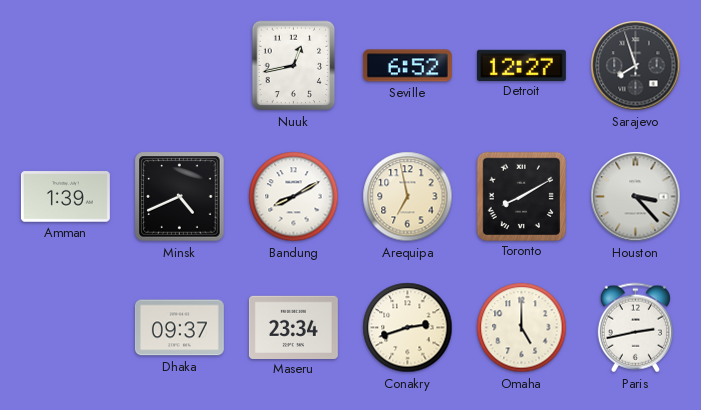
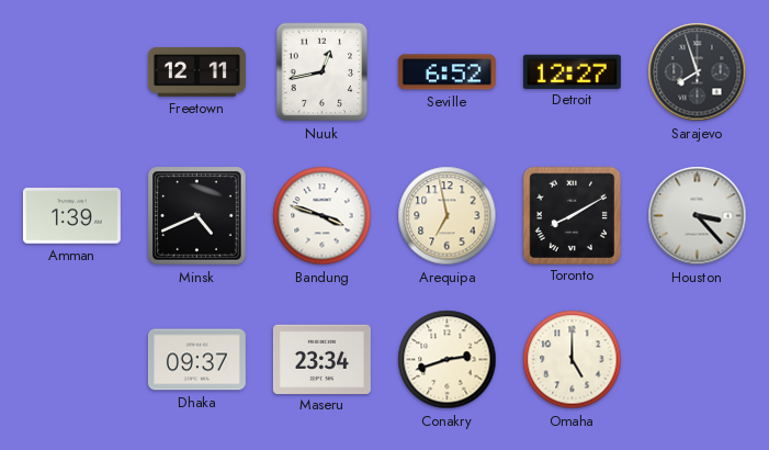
Freetown: none -> 12:11 (196, 71)
Bandung: 8:10 -> 3:48 (323, 216)
Paris: 2:43 -> none (635, 328)
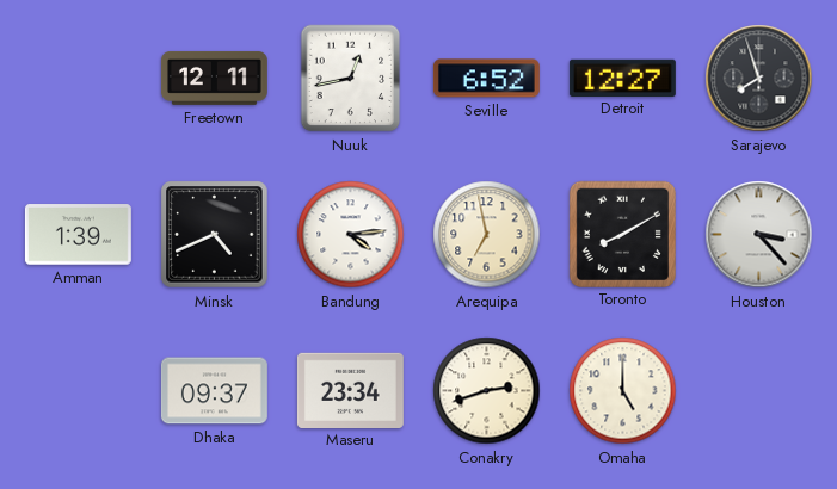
Bandung: 3:48 -> 4:14 (351, 235)
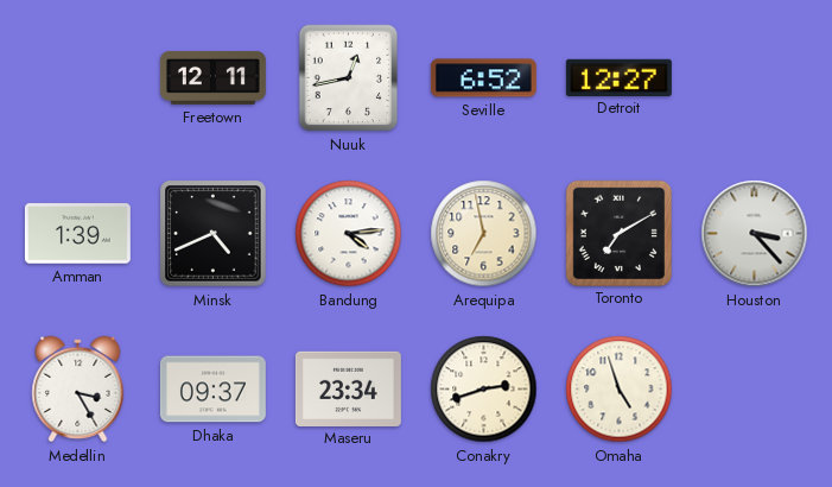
Sarajevo: 7:57 -> none (759, 79)
Toronto: 8:10 -> 7:10 (618, 233)
Medellin: none -> 3:25 (78, 390)
Omaha: 5:00 -> 4:57 (620, 390)
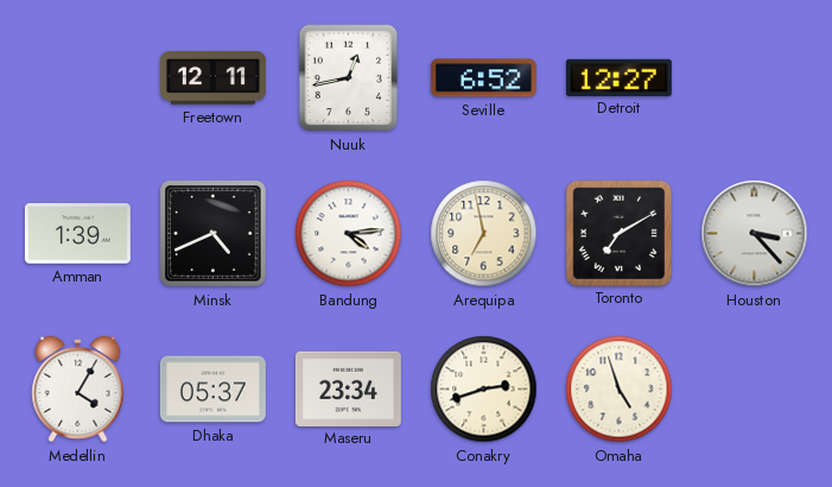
Medellin: 3:25 -> 4:05 (78, 390)
Dhaka: 09:37 -> 05:37 (212, 390)
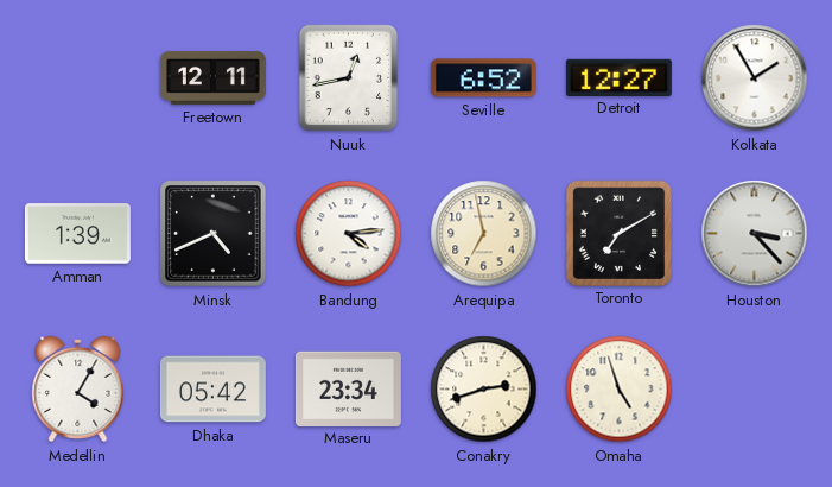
Kolkata: none -> 1:55 (755, 78)
Dhaka: 05:37 -> 05:42 (212, 390)
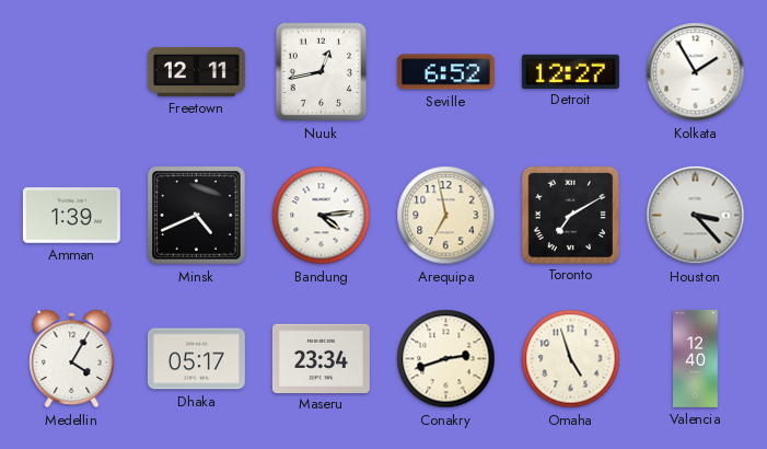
Dhaka: 05:42 -> 05:17 (196, 359)
Valencia: none -> 12:40 (696, 358)
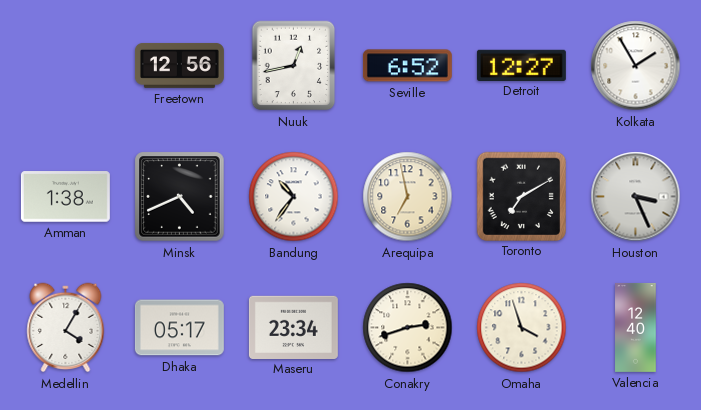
Freetown: 12:11 -> 12:56 (179, 65)
Amman: 1:39 -> 1:38 (65, 197)
Bandung: 4:14 -> 10:36 (294, 197)
Houston: 3:23 -> 3:26 (636, 197)
Omaha: 4:57 -> 3:57 (522, 328)
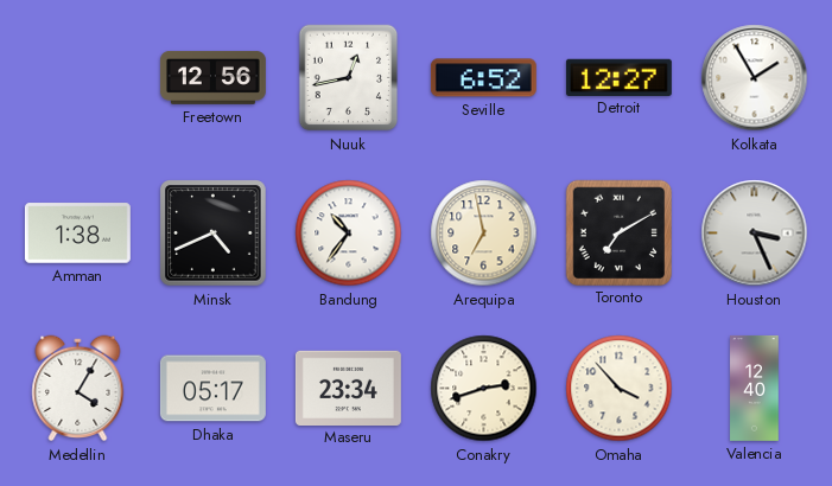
Omaha: 3:57 -> 3:53 (620, 389)
